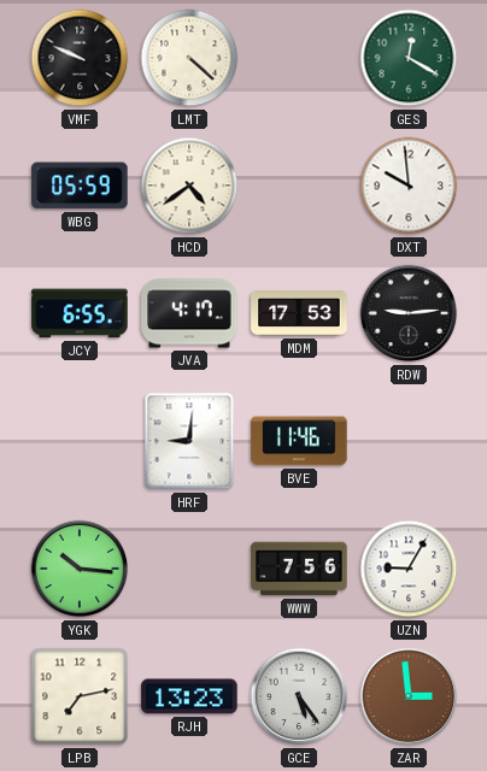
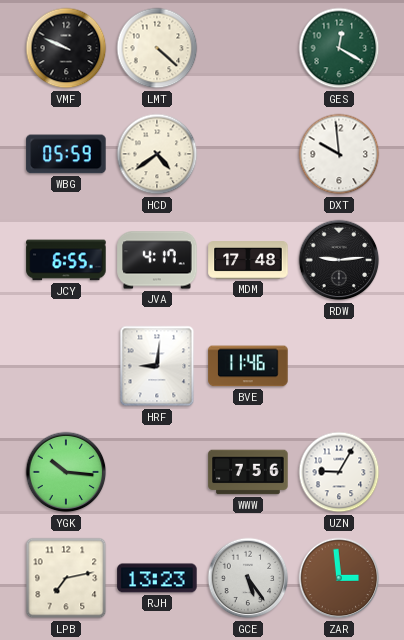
MDM: 17:53 -> 17:48 (248, 261)
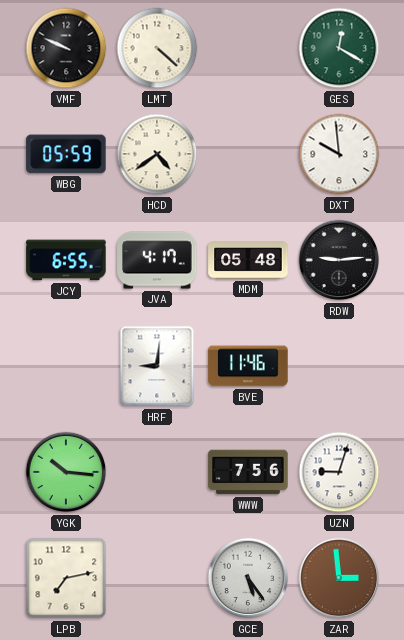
MDM: 17:48 -> 05:48 (248, 261)
UZN: 9:05 -> 9:03 (339, 472)
RJH: 13:23 -> none (157, 578)
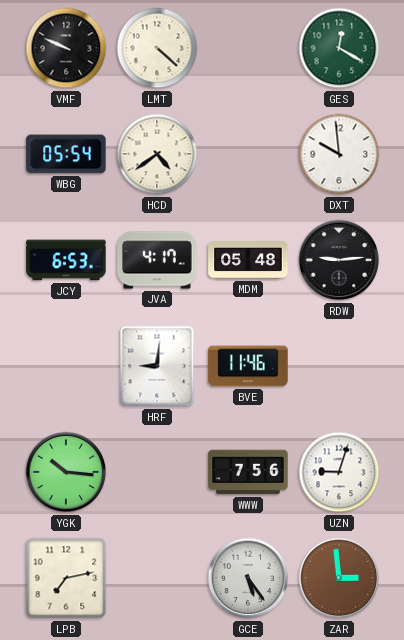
WBG: 05:59 -> 05:54 (66, 154)
JCY: 6:55 -> 6:53 (66, 260)
